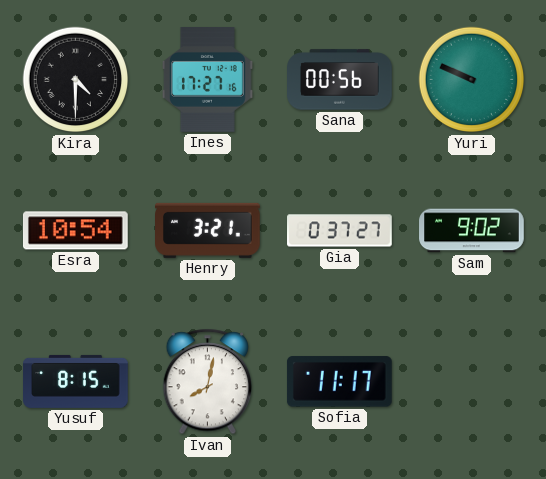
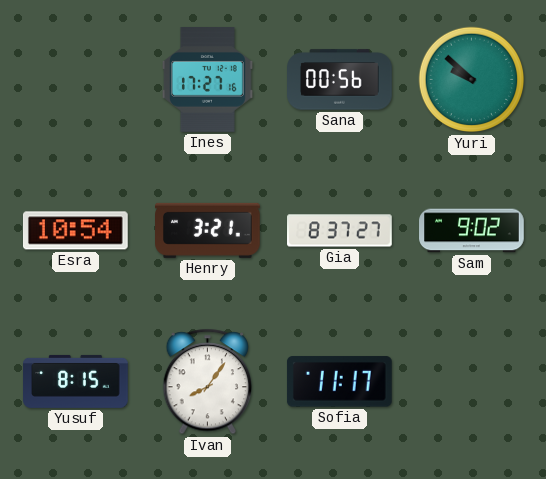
Kira: 4:30 -> none (76, 80)
Yuri: 9:49 -> 9:52 (472, 80)
Gia: 0:37 -> 8:37 (340, 231)
Ivan: 8:02 -> 8:06 (207, 382)
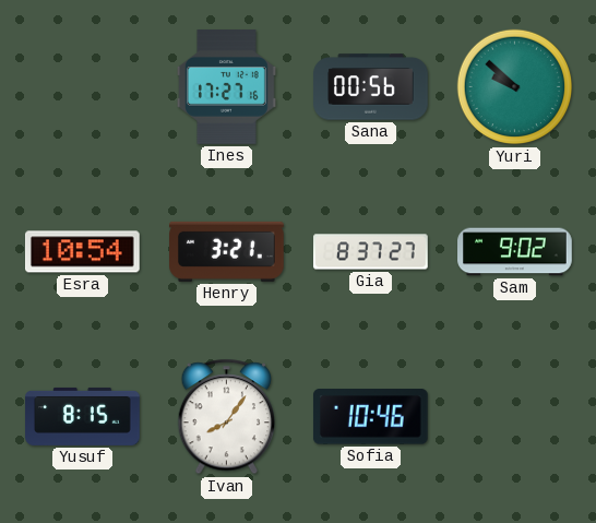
Sofia: 11:17 -> 10:46 (370, 417)
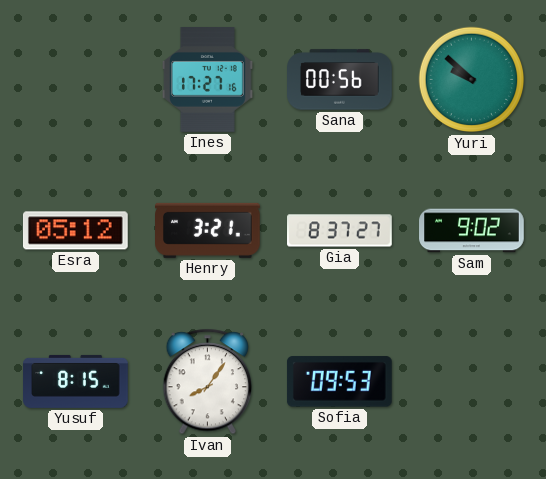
Esra: 10:54 -> 05:12 (76, 231)
Sofia: 10:46 -> 09:53 (339, 382)
